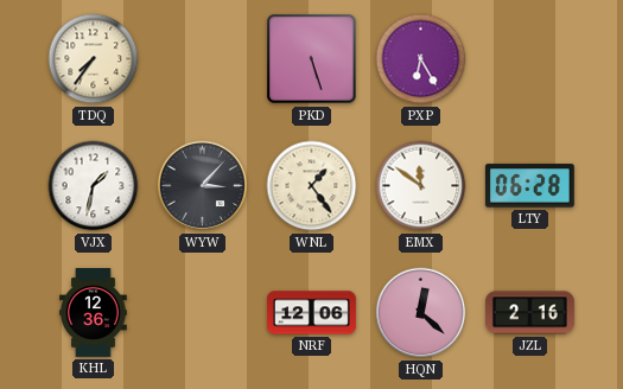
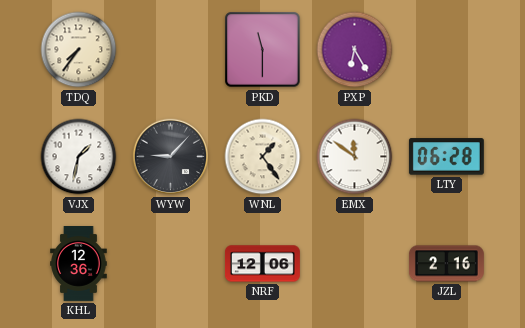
PKD: 5:27 -> 11:30 (263, 50)
WYW: 3:07 -> 9:07 (171, 157)
HQN: 12:22 -> none (421, 313)
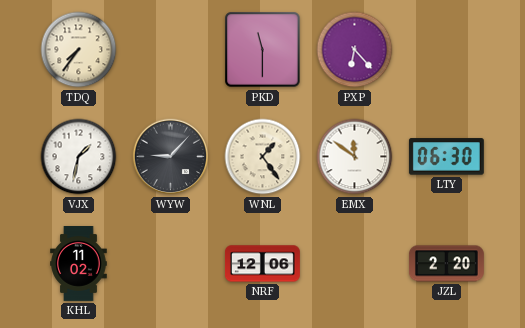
PXP: 6:25 -> 6:23 (355, 50)
LTY: 06:28 -> 06:30 (446, 157)
KHL: 12:36 -> 11:02 (79, 264)
JZL: 2:16 -> 2:20 (446, 264)
